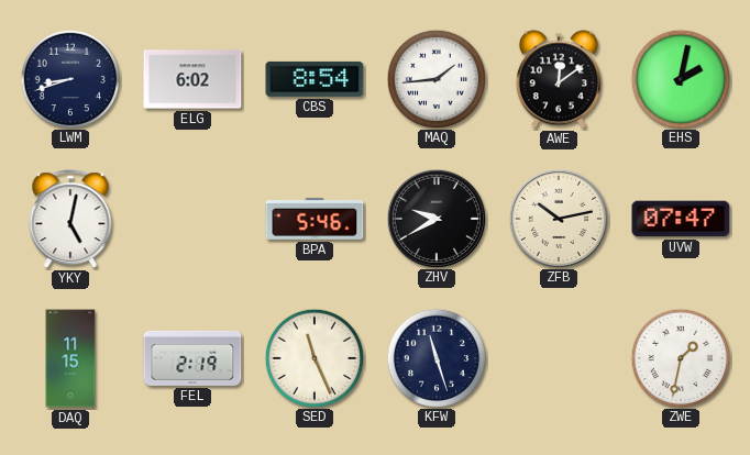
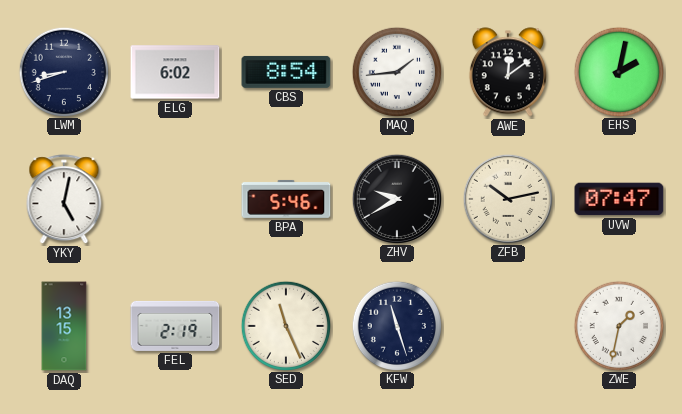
DAQ: 11:15 -> 13:15 (64, 326)
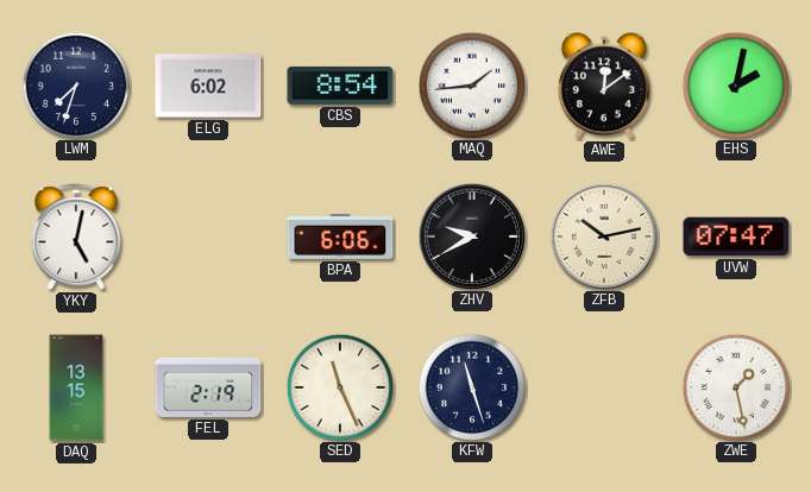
LWM: 8:42 -> 7:33 (75, 84)
BPA: 5:46 -> 6:06 (340, 236)
ZWE: 1:32 -> 1:28 (735, 386)
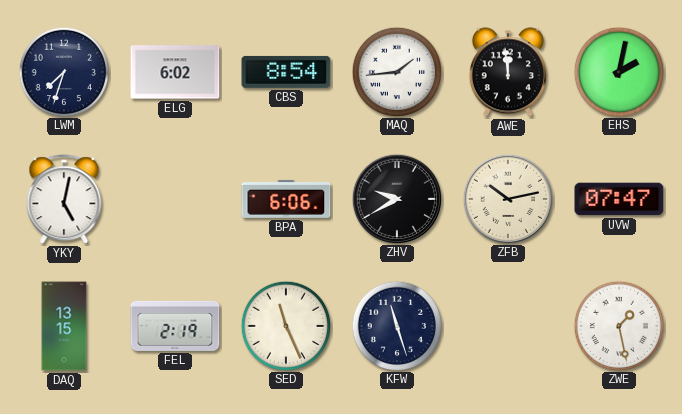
AWE: 12:09 -> 11:59 (508, 72)
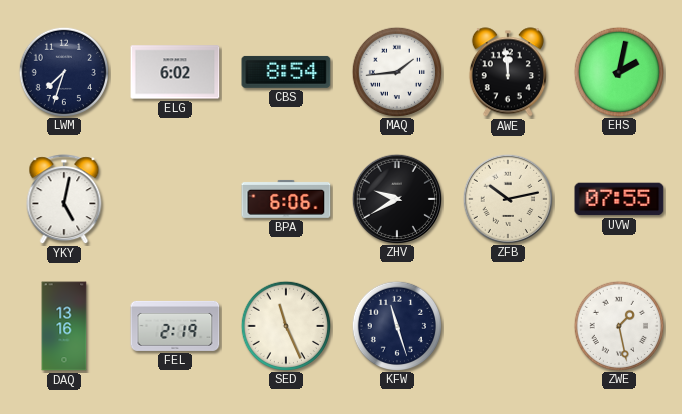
UVW: 07:47 -> 07:55 (619, 199)
DAQ: 13:15 -> 13:16 (64, 326)
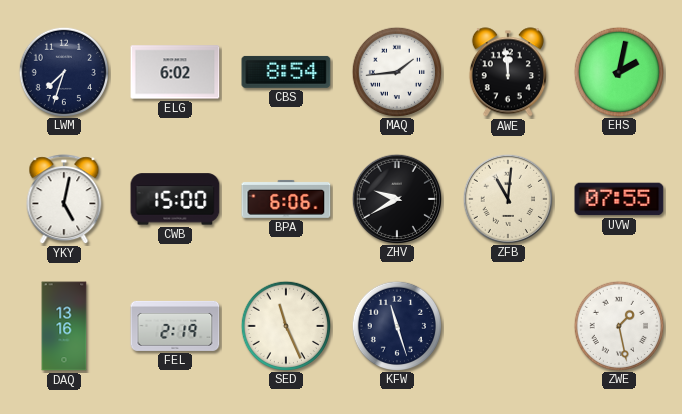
CWB: none -> 15:00 (175, 199)
ZFB: 10:13 -> 11:01 (507, 198)
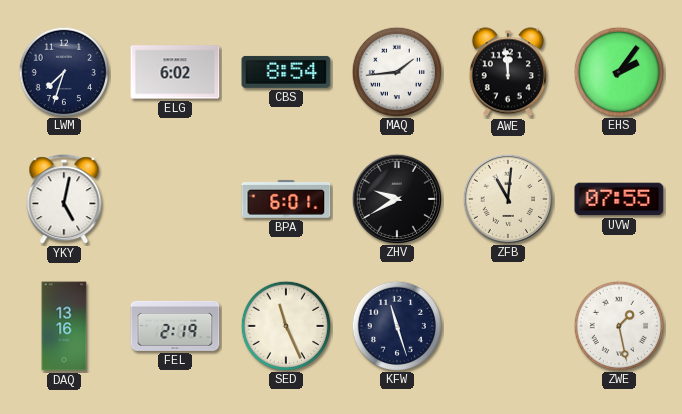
EHS: 2:02 -> 2:06 (618, 71)
CWB: 15:00 -> none (175, 199)
BPA: 6:06 -> 6:01 (286, 199)
